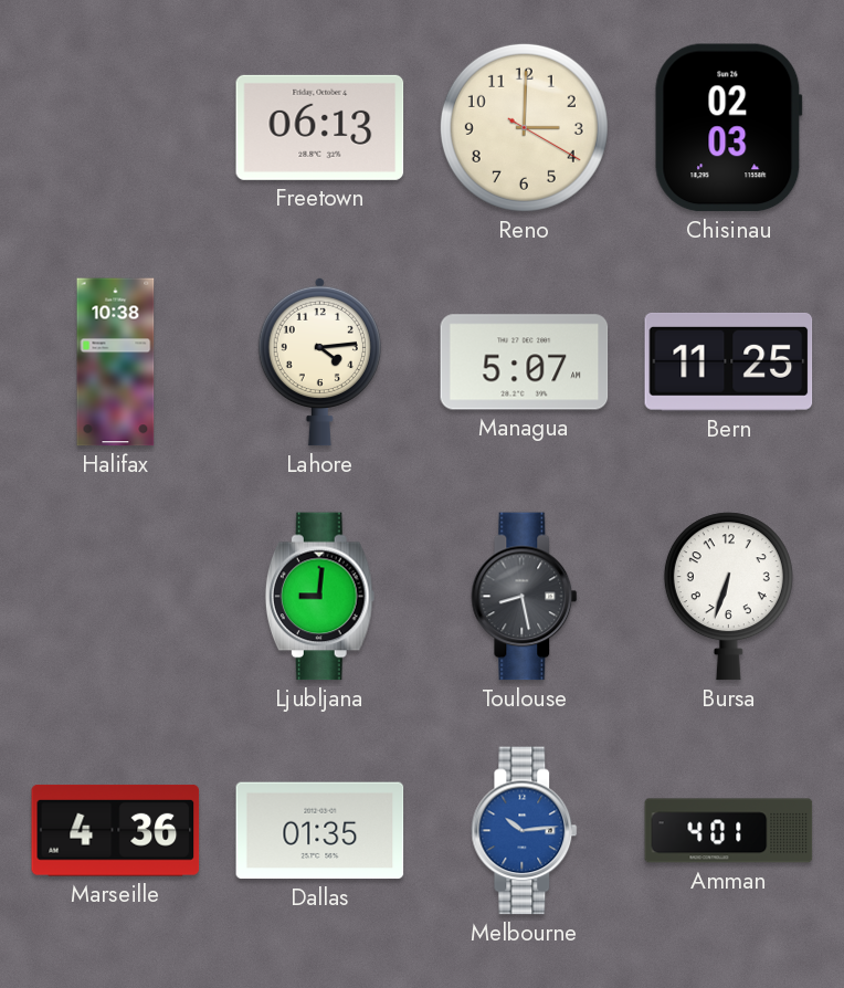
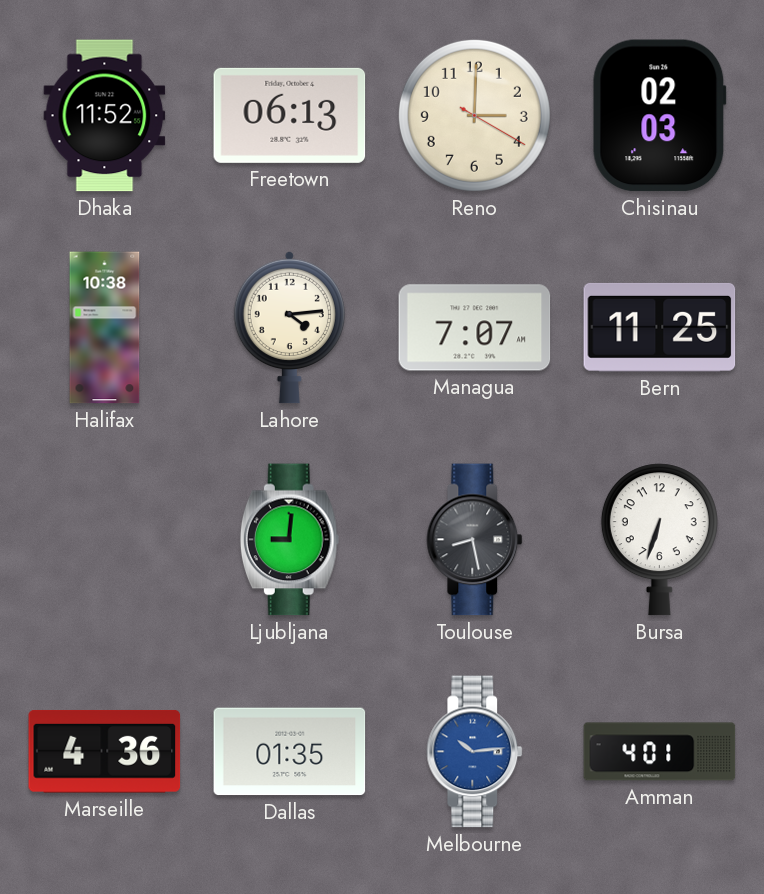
Dhaka: none -> 11:52 (105, 116)
Managua: 5:07 -> 7:07 (475, 328)
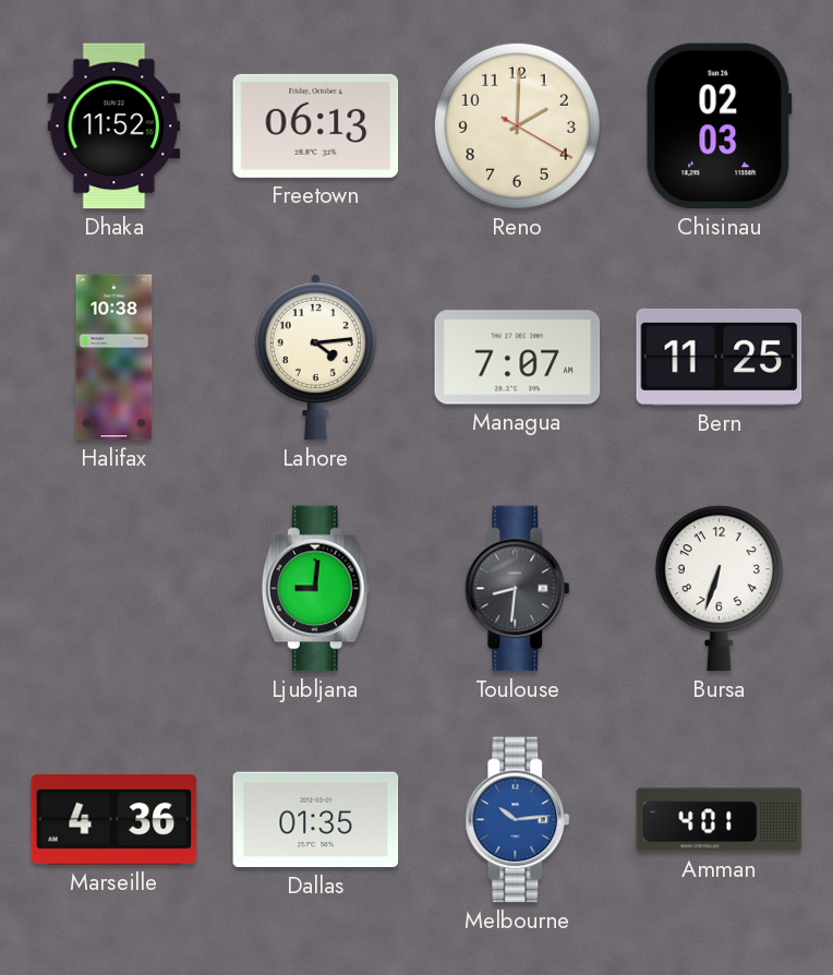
Reno: 3:00 -> 2:00 (517, 125)
Toulouse: 8:28 -> 8:31 (518, 589)
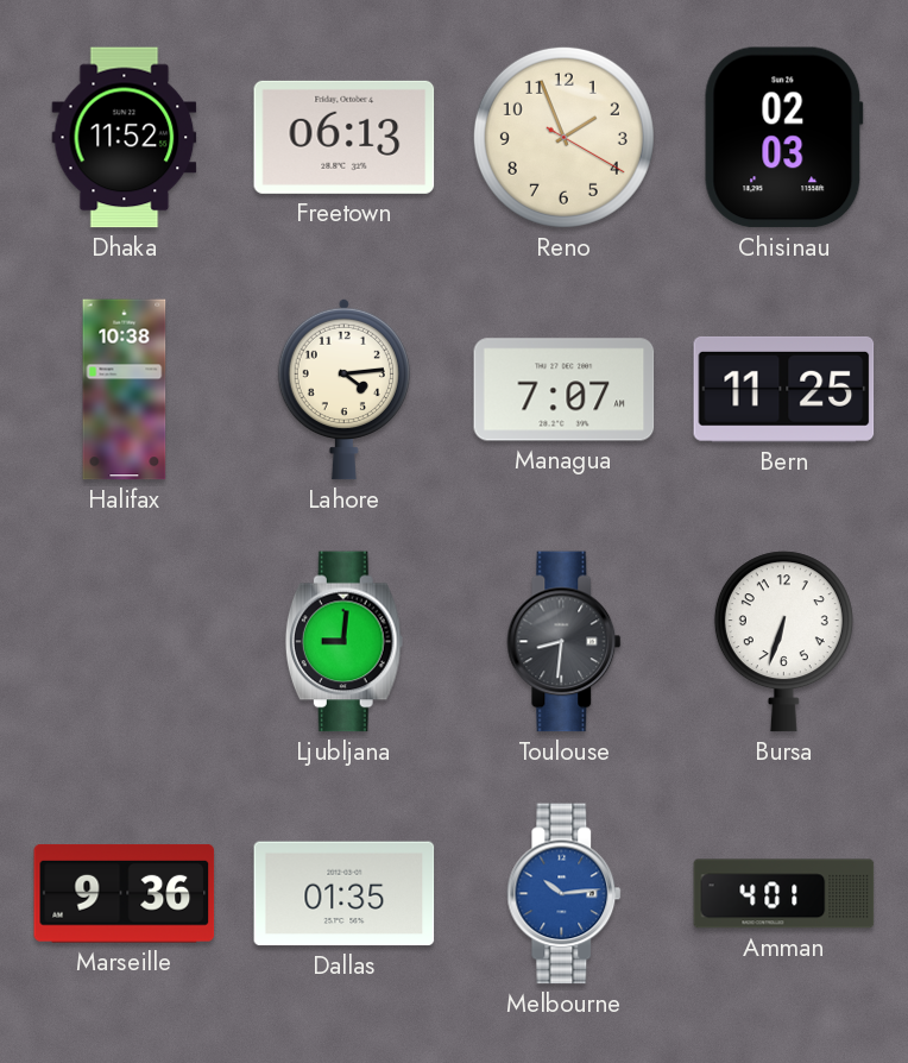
Reno: 2:00 -> 1:56 (563, 137)
Marseille: 4:36 -> 9:36 (125, 893)
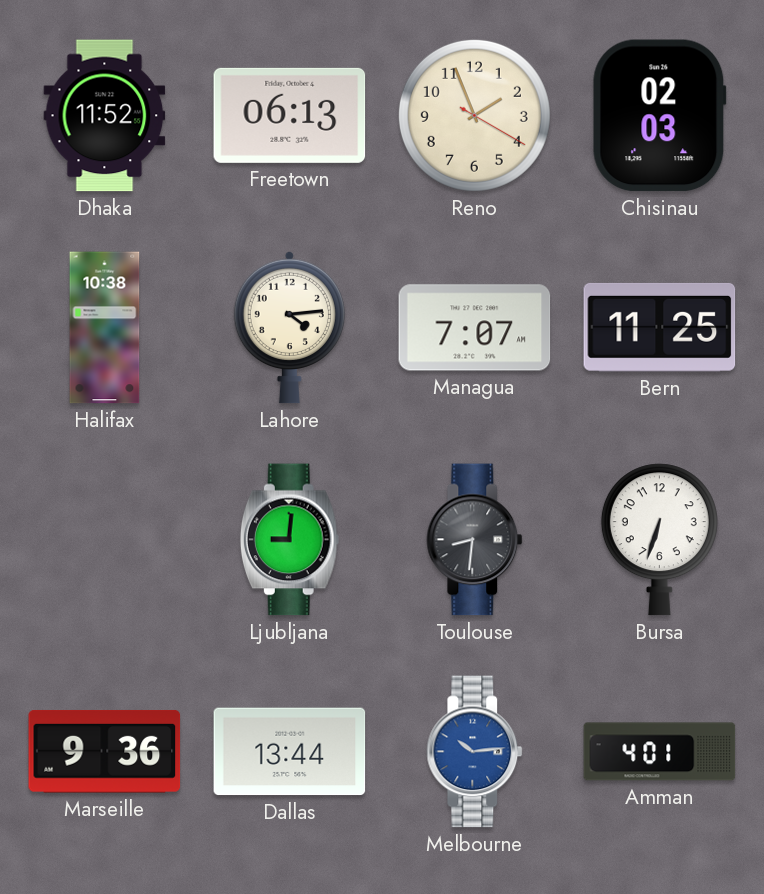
Dallas: 01:35 -> 13:44 (290, 752)
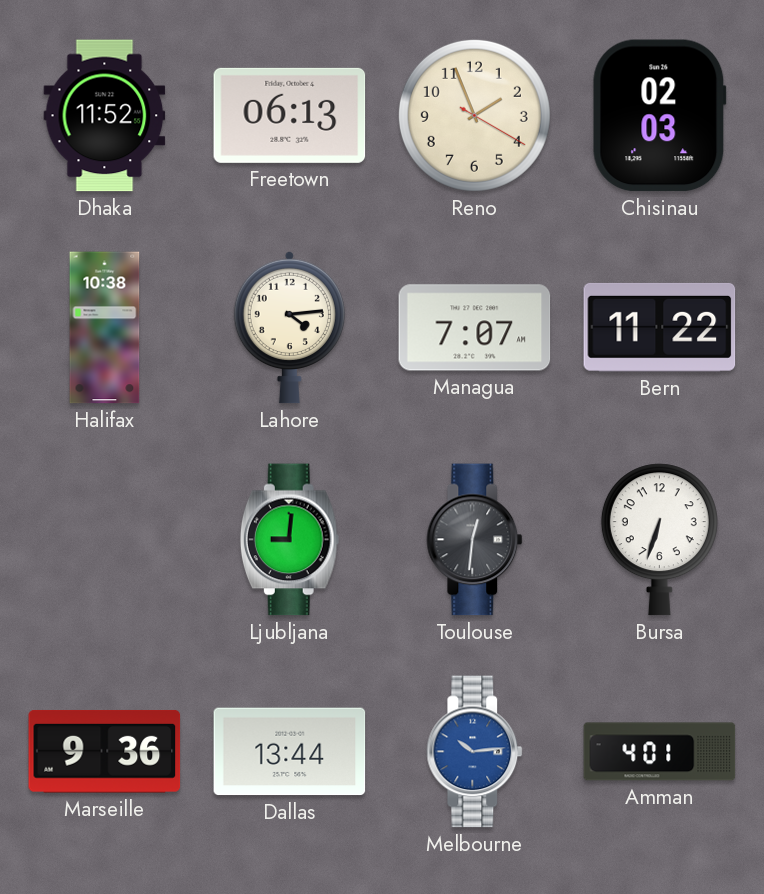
Bern: 11:25 -> 11:22 (660, 327)
Toulouse: 8:31 -> 12:31 (475, 540)
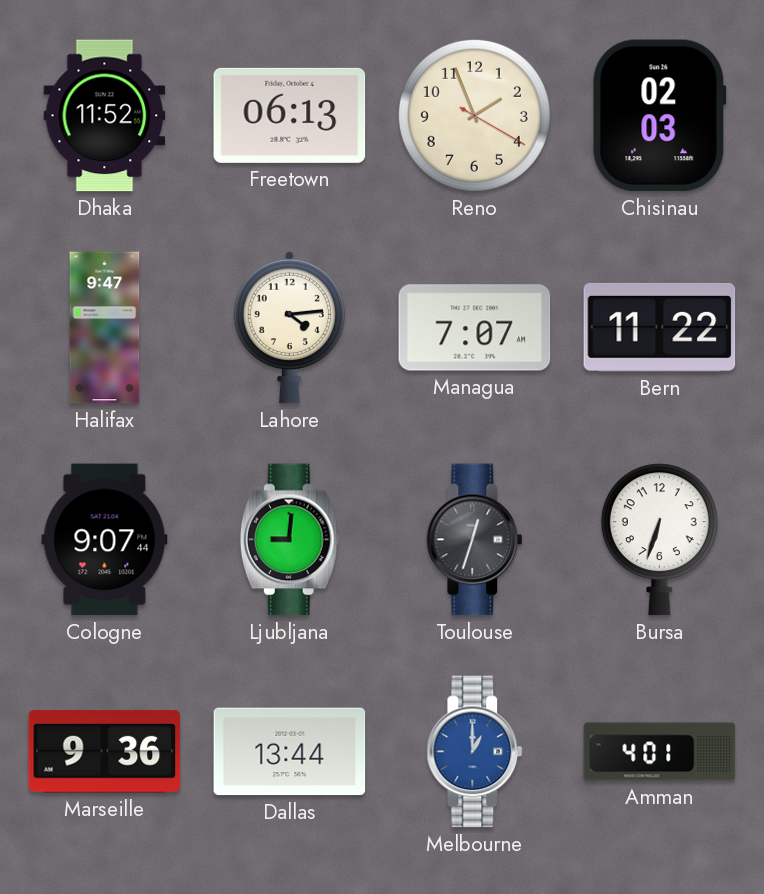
Halifax: 10:38 -> 9:47 (105, 328)
Cologne: none -> 9:07 (105, 540)
Toulouse: 12:31 -> 12:33 (475, 540)
Melbourne: 10:14 -> 1:00 (475, 752)
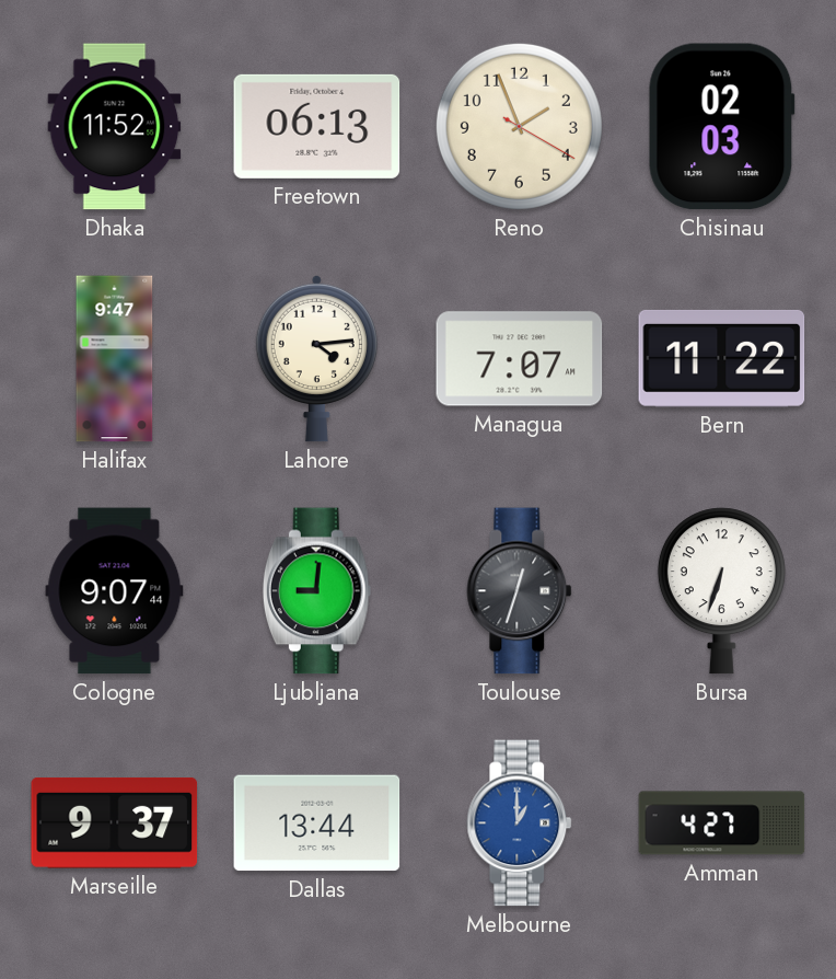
Marseille: 9:36 -> 9:37 (115, 822)
Amman: 4:01 -> 4:27 (722, 823)
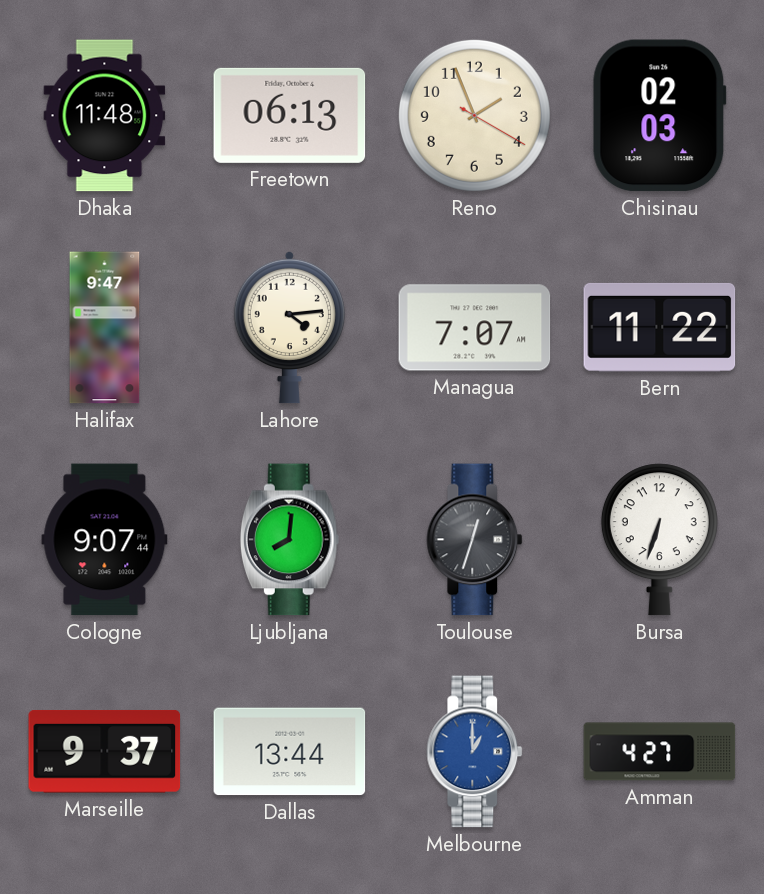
Dhaka: 11:52 -> 11:48 (105, 116)
Ljubljana: 9:01 -> 8:01 (289, 540)
